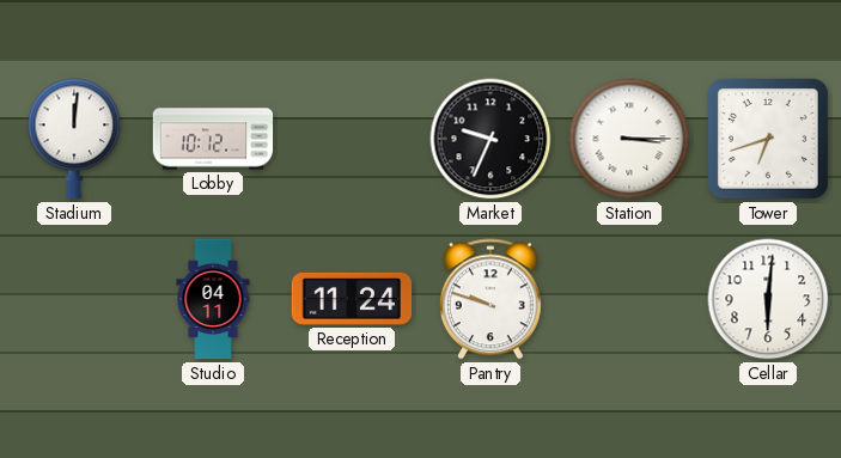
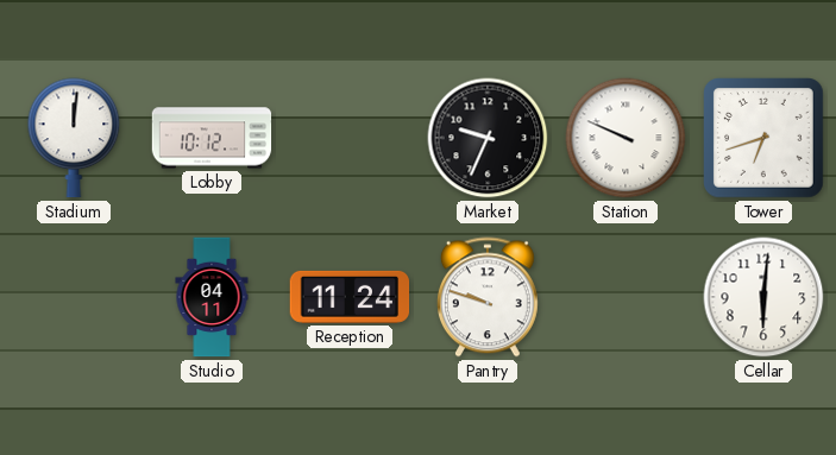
Station: 3:15 -> 9:49 (626, 138)
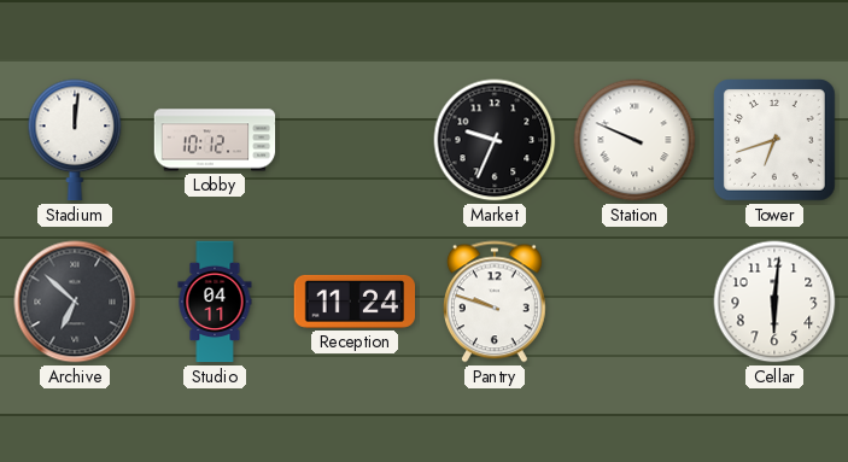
Archive: none -> 6:52 (75, 302)
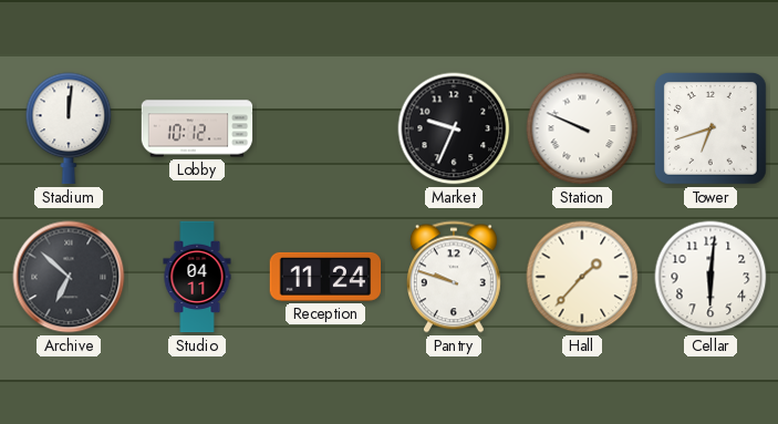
Hall: none -> 1:37 (582, 277)
